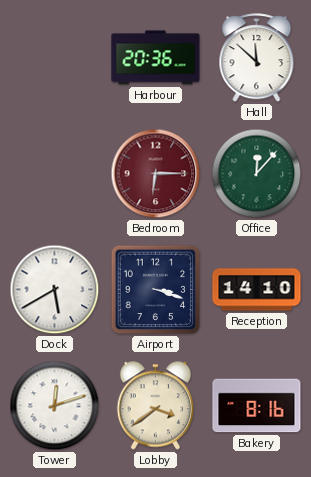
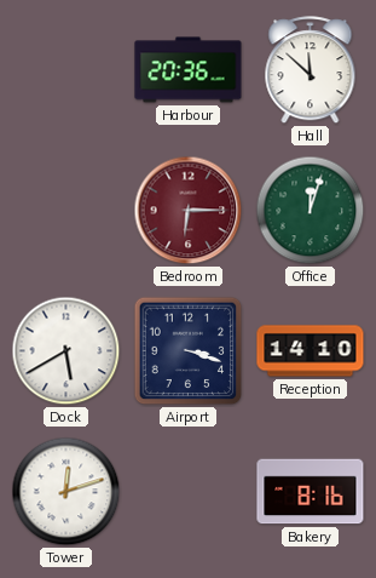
Office: 12:07 -> 12:03 (311, 211)
Lobby: 3:39 -> none (156, 406)
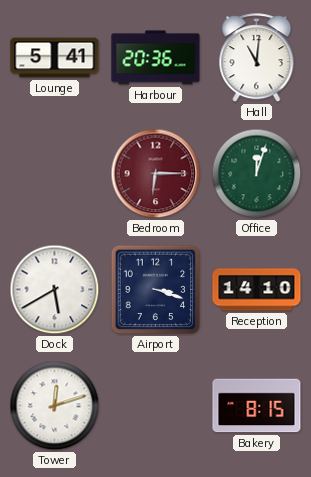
Lounge: none -> 5:41 (55, 58)
Hall: 11:52 -> 11:01 (257, 58)
Bakery: 8:16 -> 8:15 (257, 406)
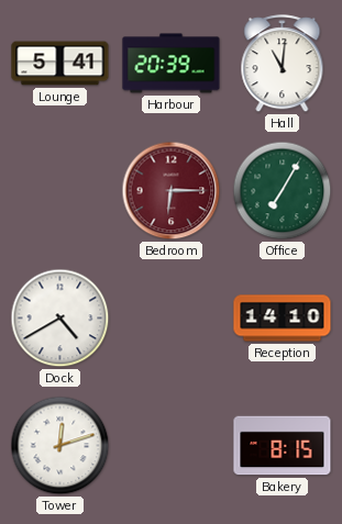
Harbour: 20:36 -> 20:39 (172, 64)
Office: 12:03 -> 7:05 (283, 191)
Dock: 5:40 -> 4:40 (60, 319)
Airport: 3:18 -> none (156, 290)
